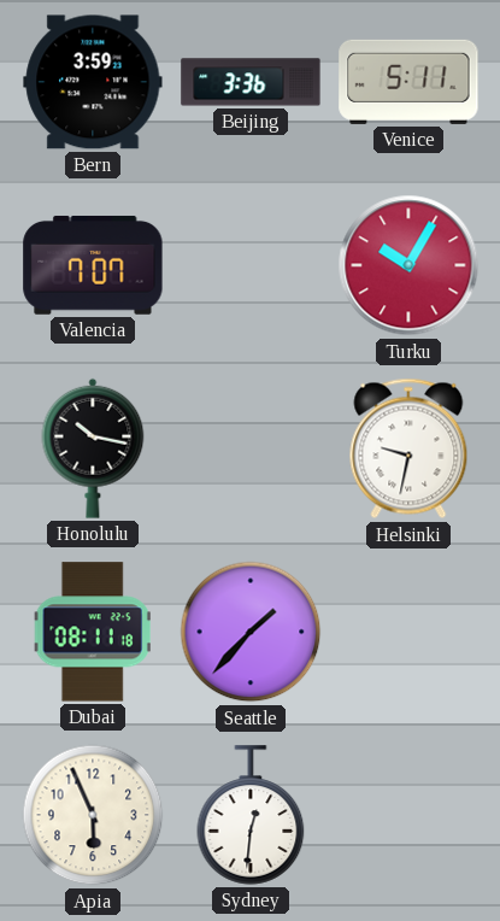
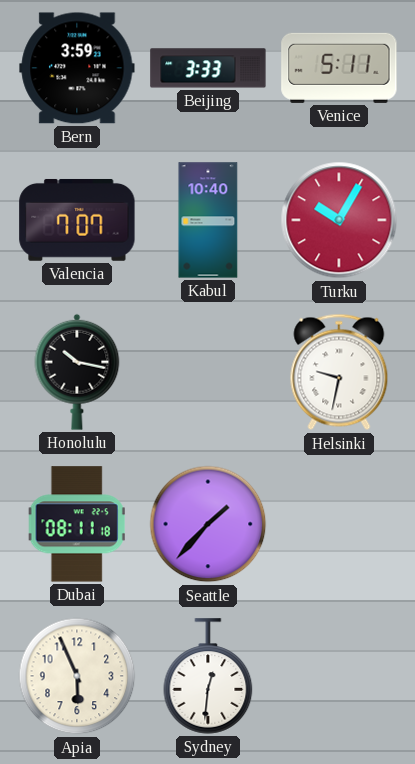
Beijing: 3:36 -> 3:33 (208, 68)
Kabul: none -> 10:40 (208, 220)
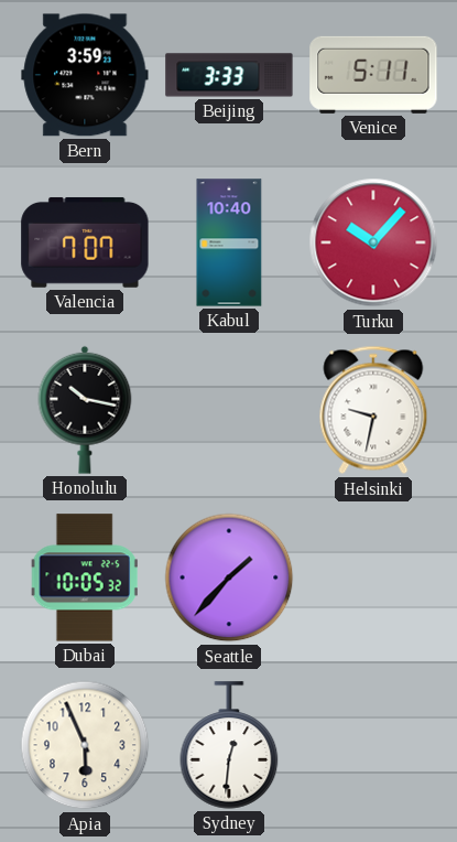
Turku: 10:05 -> 10:07 (373, 242)
Dubai: 08:11 -> 10:05 (85, 577)
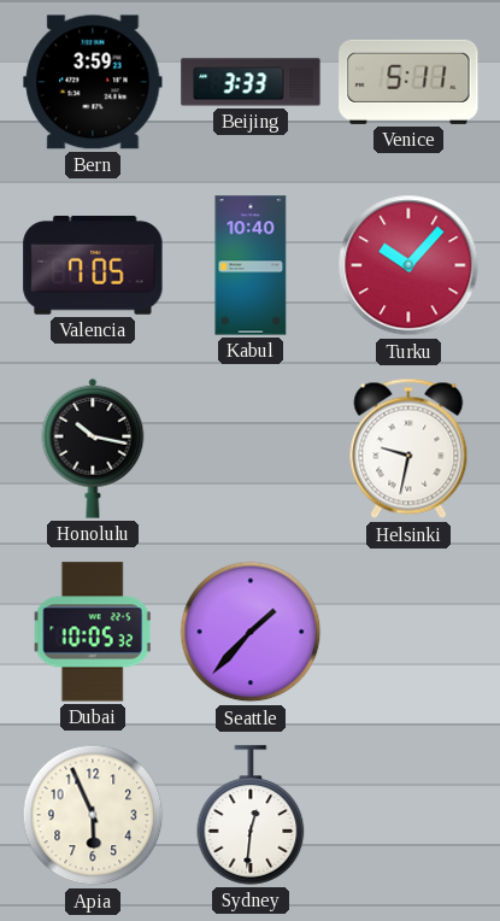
Valencia: 7:07 -> 7:05 (93, 265)
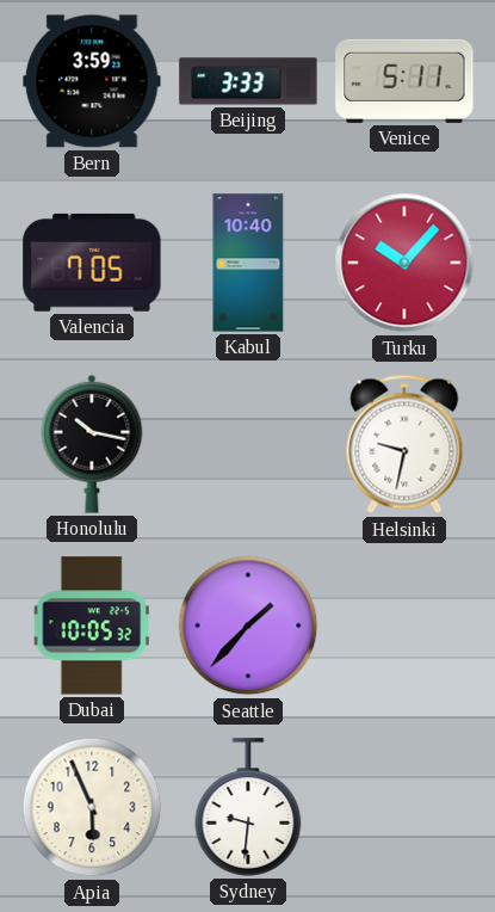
Sydney: 12:31 -> 9:31 (248, 807)
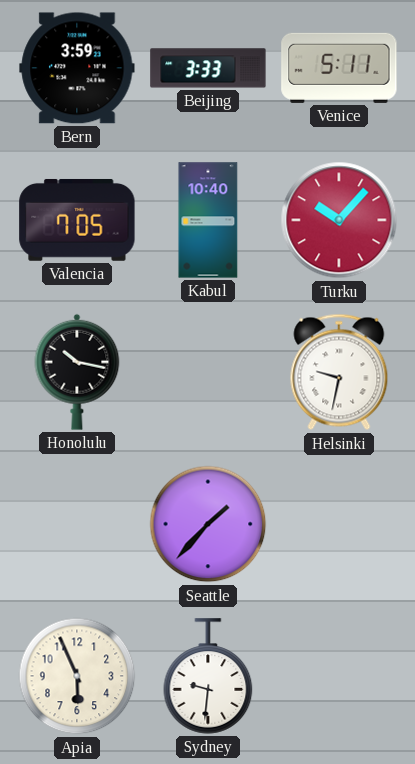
Dubai: 10:05 -> none (92, 626)
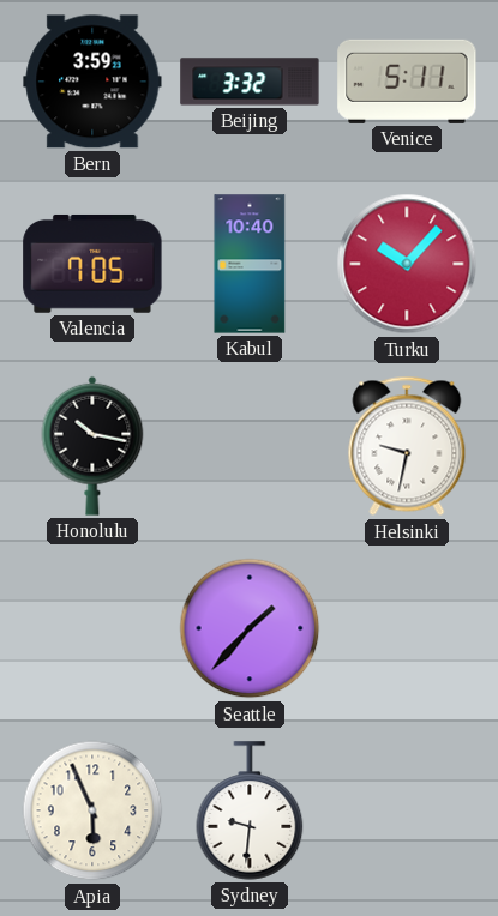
Beijing: 3:33 -> 3:32 (250, 82)
